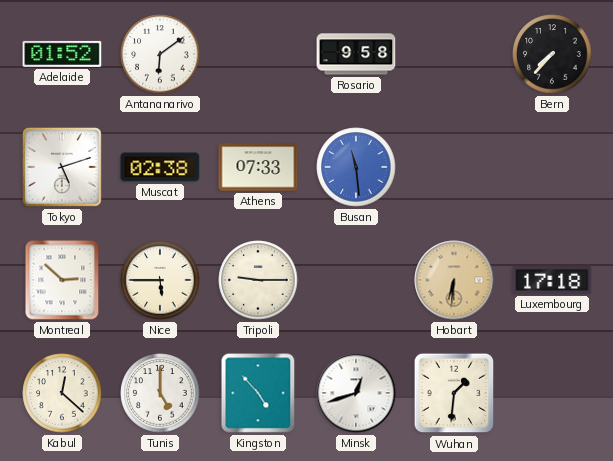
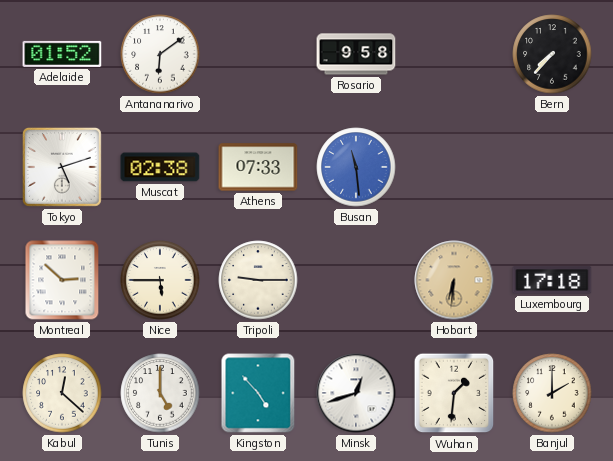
Banjul: none -> 2:00 (552, 393)
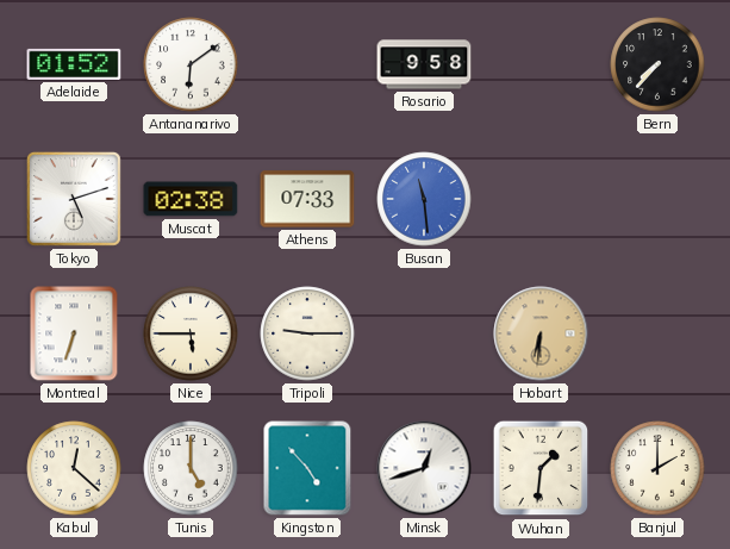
Montreal: 2:52 -> 6:33 (74, 333)
Luxembourg: 17:18 -> none (552, 280)
